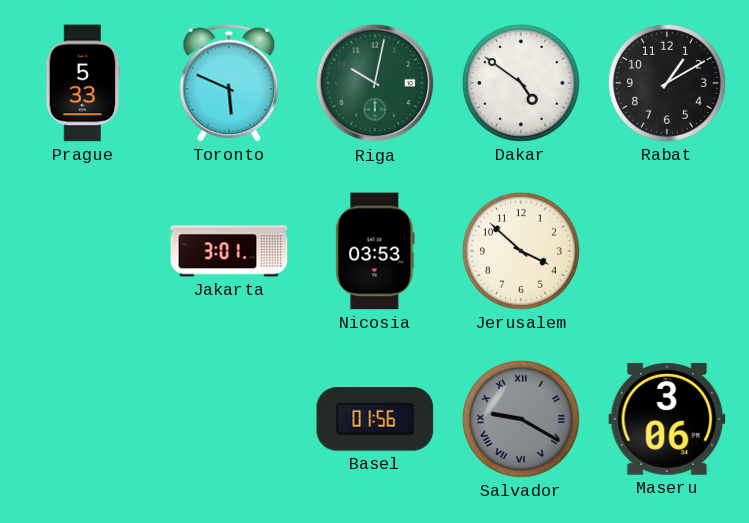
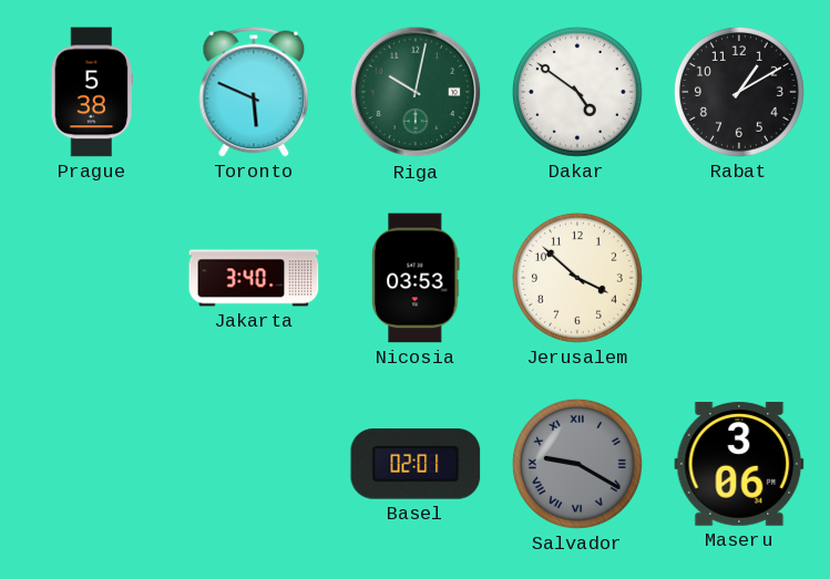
Prague: 5:33 -> 5:38 (92, 92)
Jakarta: 3:01 -> 3:40 (254, 278)
Basel: 01:56 -> 02:01 (416, 464)
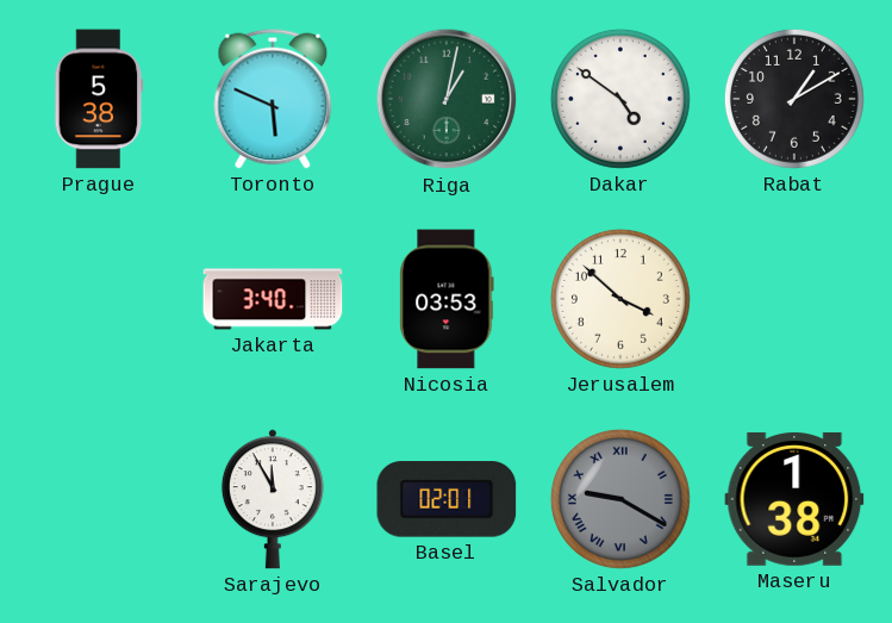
Riga: 10:02 -> 1:02 (447, 99)
Sarajevo: none -> 11:55 (273, 499)
Maseru: 3:06 -> 1:38 (794, 499)
